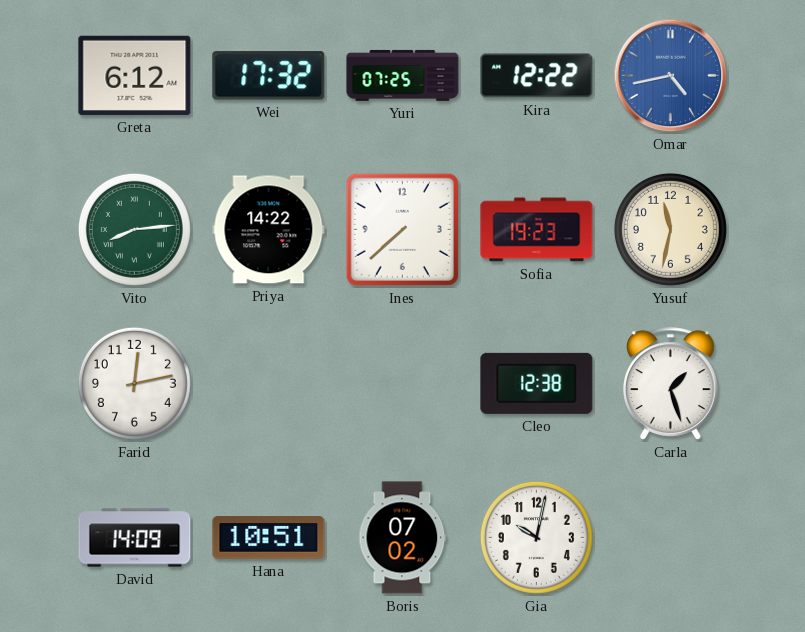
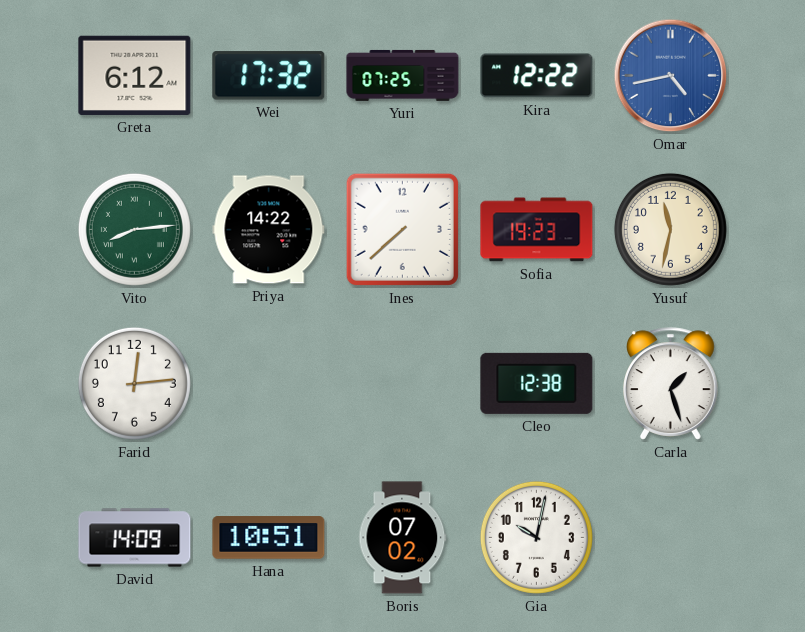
Farid: 12:13 -> 12:14 (134, 383)
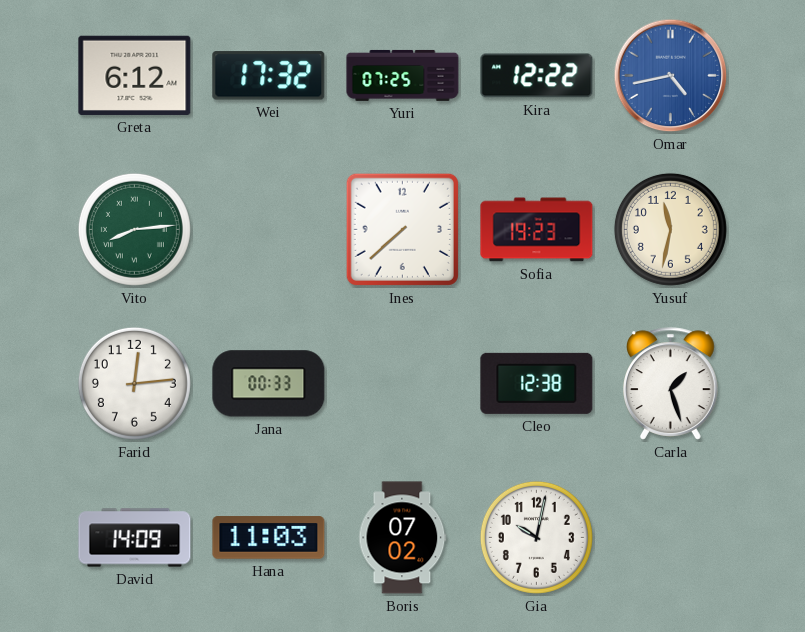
Priya: 14:22 -> none (269, 230)
Jana: none -> 00:33 (269, 384)
Hana: 10:51 -> 11:03 (269, 538)
